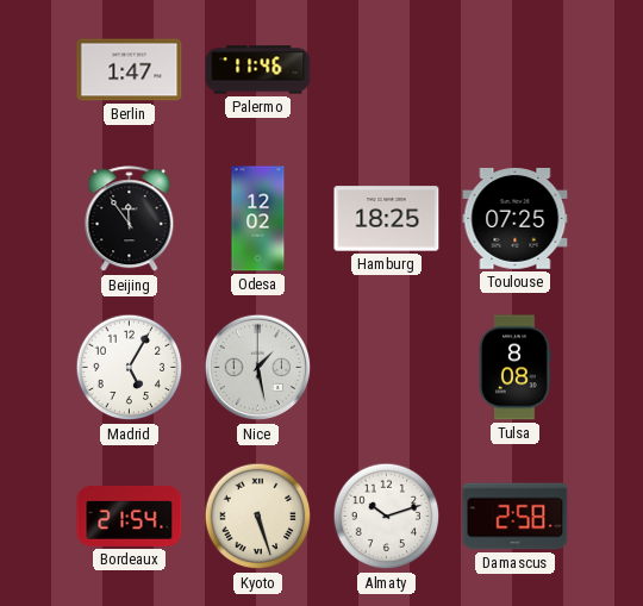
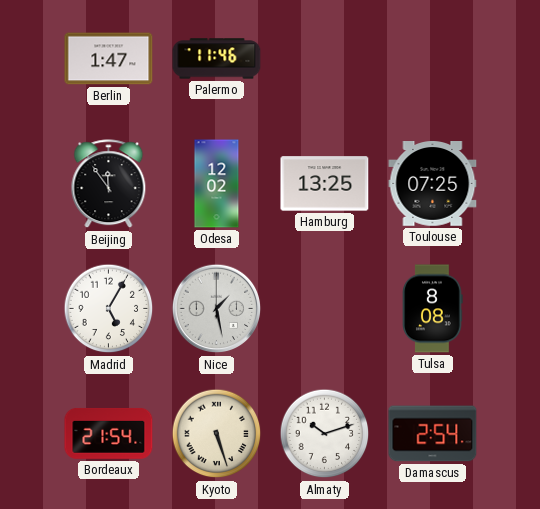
Hamburg: 18:25 -> 13:25 (325, 184)
Damascus: 2:58 -> 2:54 (433, 434)
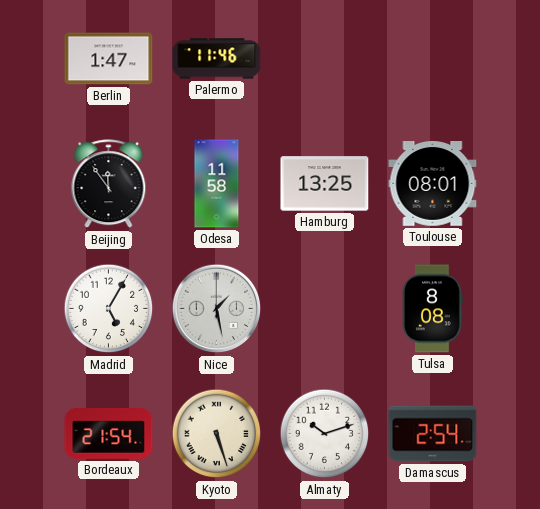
Odesa: 12:02 -> 11:58 (217, 184)
Toulouse: 07:25 -> 08:01 (433, 184)
